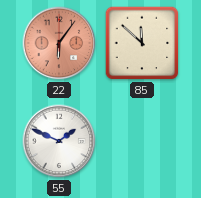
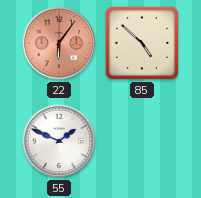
85: 11:52 -> 4:52 (142, 43)
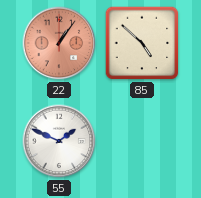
22: 6:06 -> 1:06 (59, 43)
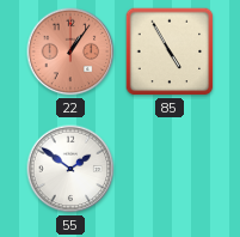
85: 4:52 -> 4:55 (170, 51)
55: 1:49 -> 1:51 (70, 169)
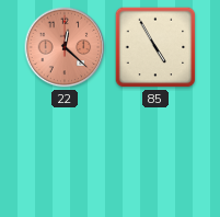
22: 1:06 -> 12:22 (65, 47)
55: 1:51 -> none (70, 169)
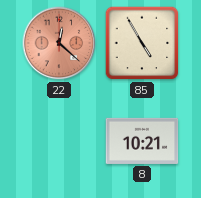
8: none -> 10:21 (142, 141)
